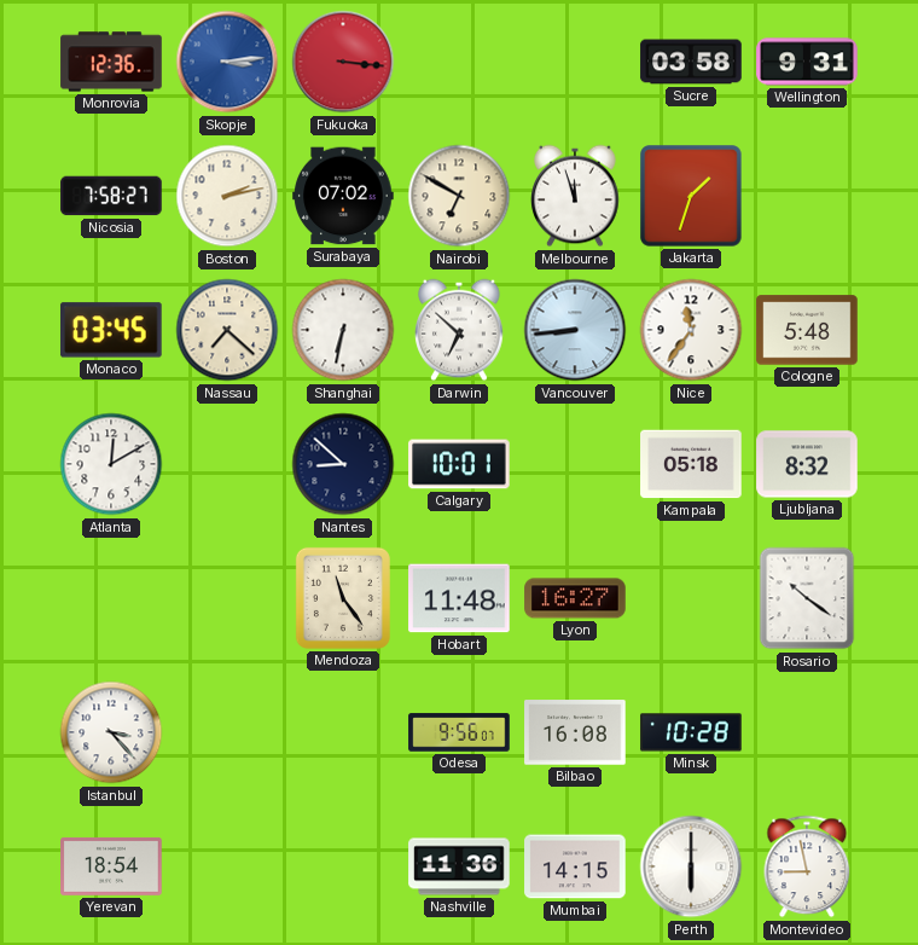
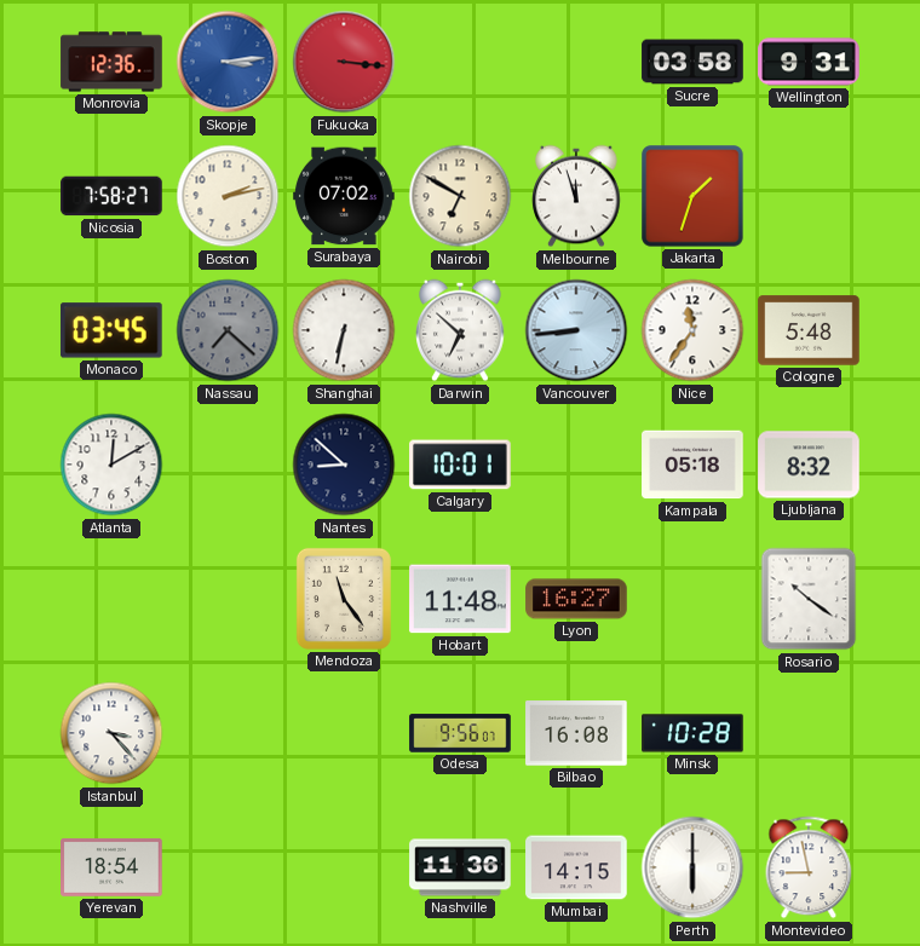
Nassau dial: cream -> grey (228, 330)
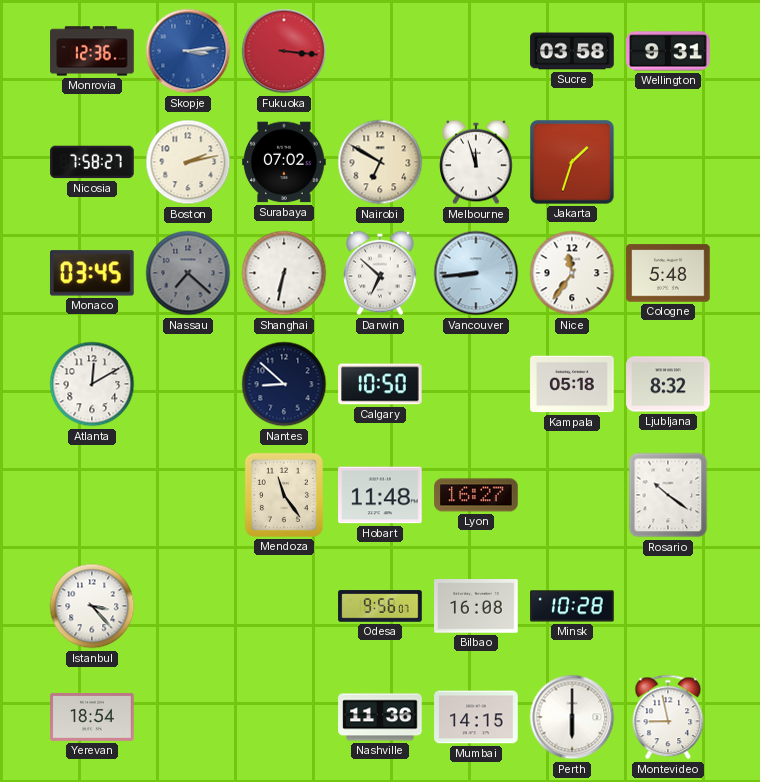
Calgary: 10:01 -> 10:50 (380, 384)
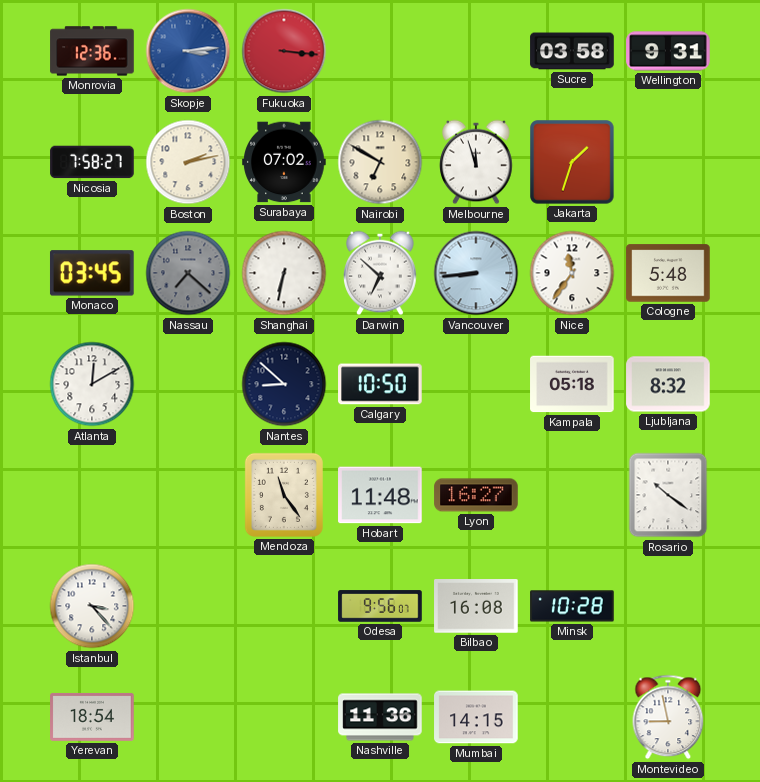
Perth: 6:00 -> none (572, 717)
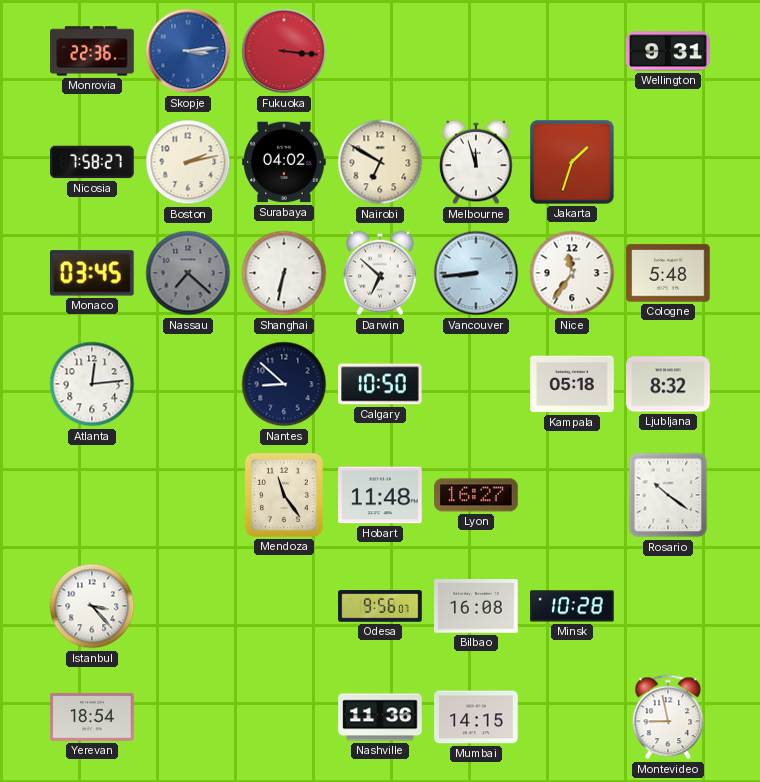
Monrovia: 12:36 -> 22:36 (92, 51)
Sucre: 03:58 -> none (572, 51)
Surabaya: 07:02 -> 04:02 (284, 162)
Atlanta: 12:10 -> 12:14 (92, 384)
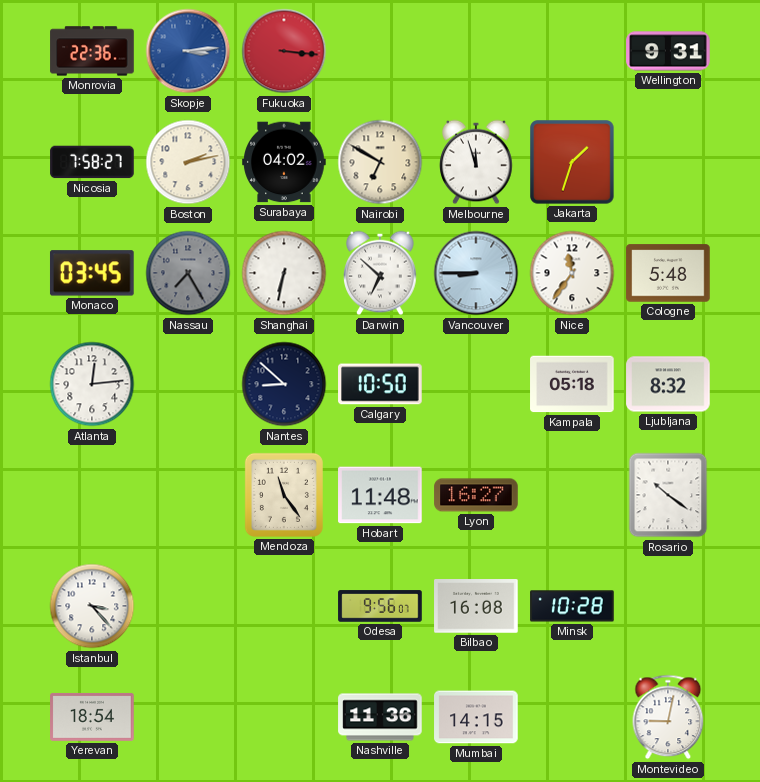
Nassau: 7:22 -> 7:25 (188, 273)
Vancouver: 8:44 -> 8:45 (476, 273)
Montevideo: 8:58 -> 9:02 (668, 717)
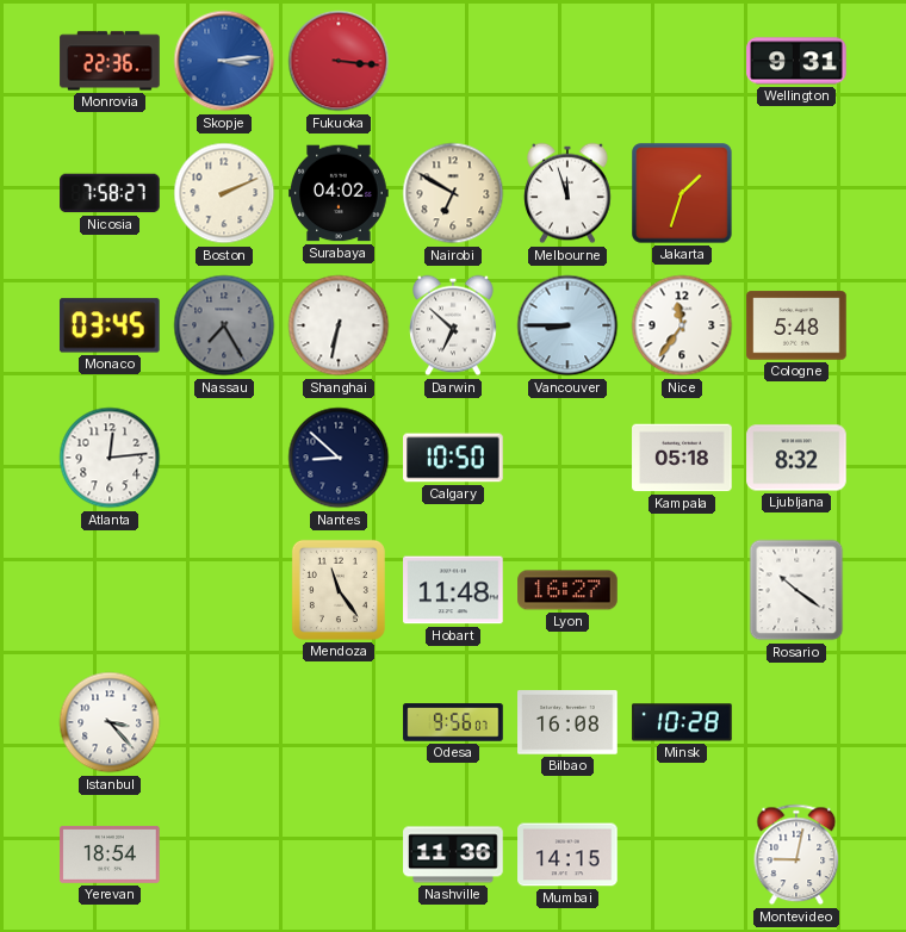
Boston: 2:13 -> 2:11 (224, 193)
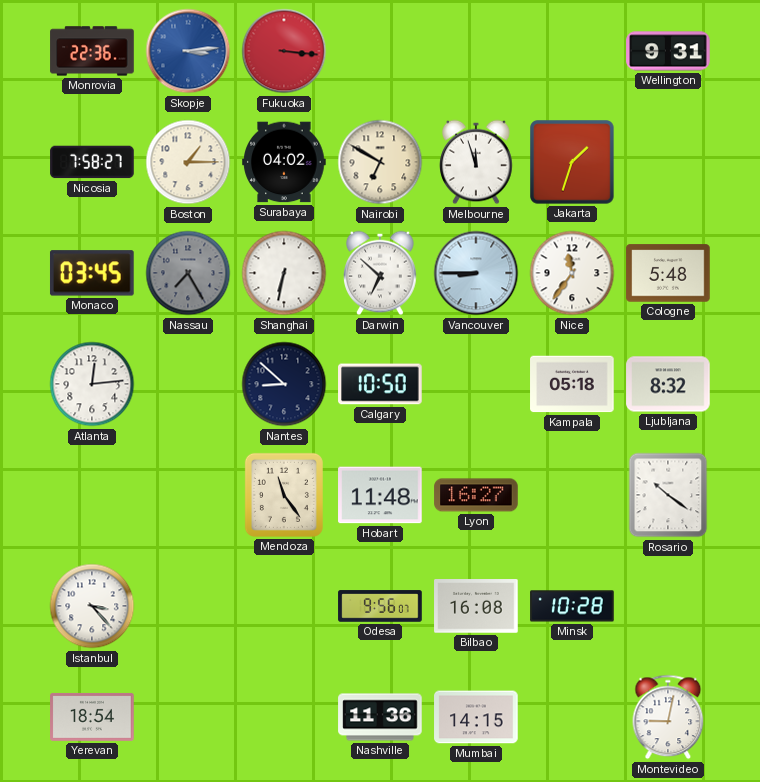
Boston: 2:11 -> 1:15 (188, 162)
